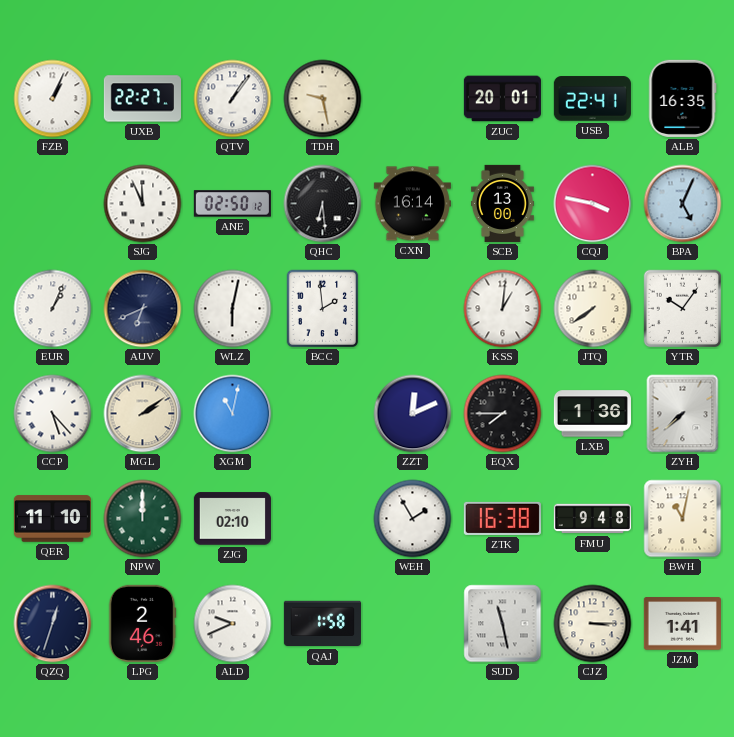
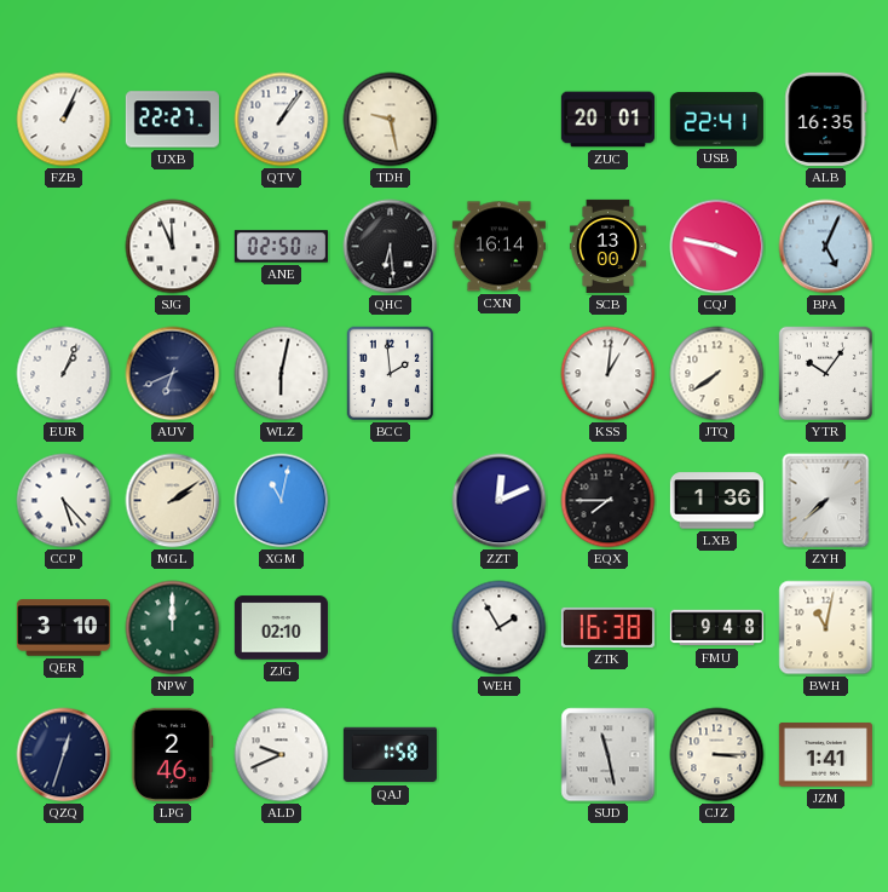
QER: 11:10 -> 3:10 (63, 628)
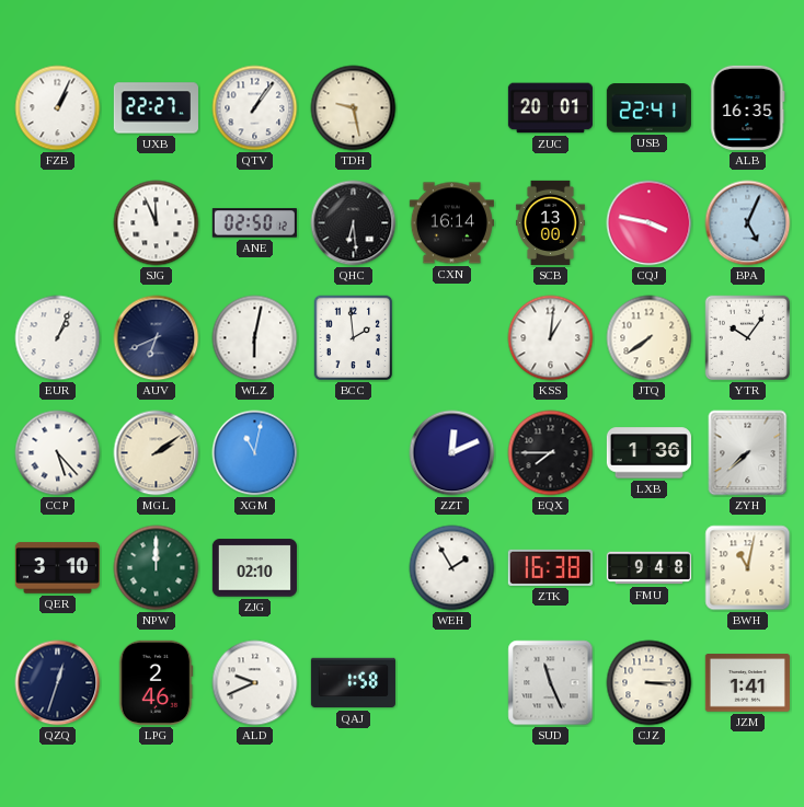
SUD: 11:28 -> 11:26 (551, 683)
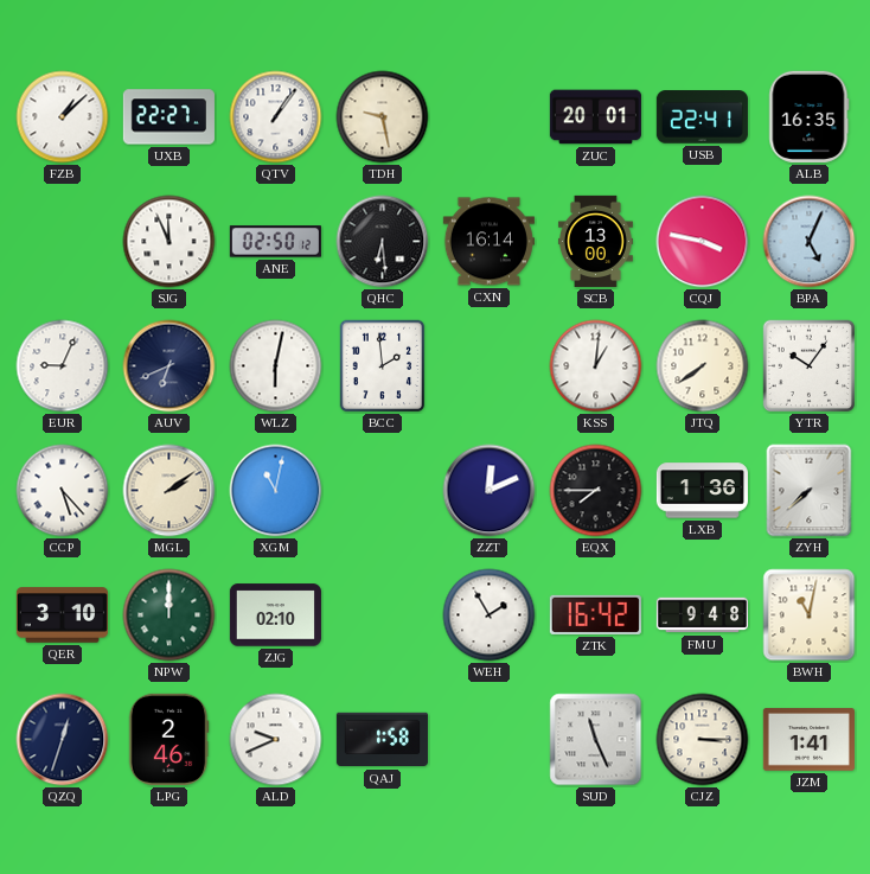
FZB: 1:04 -> 1:08 (63, 117)
EUR: 1:04 -> 9:04 (63, 366)
ZTK: 16:38 -> 16:42 (595, 614)
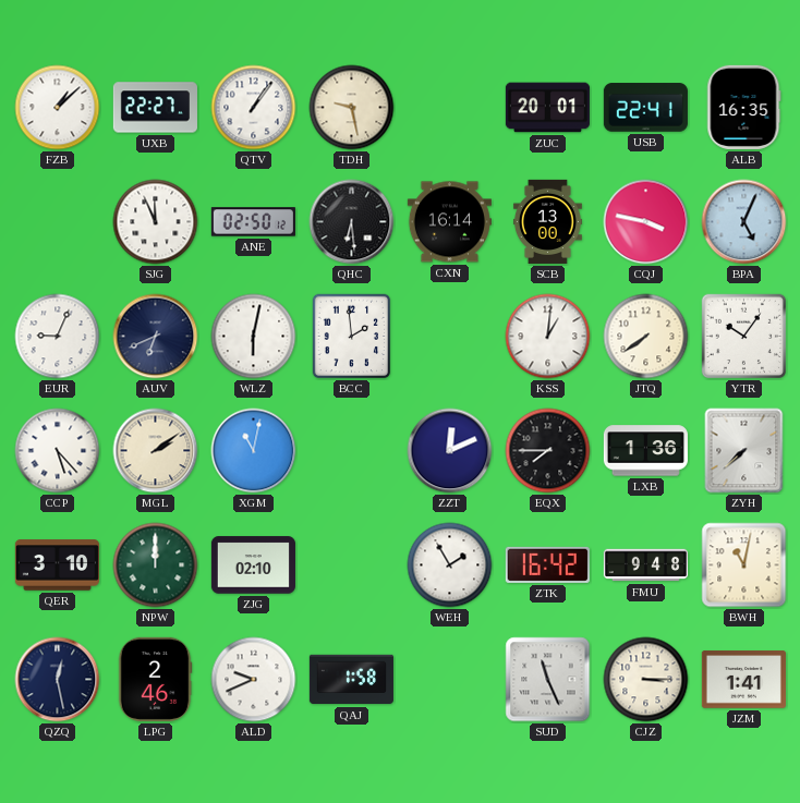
QZQ: 12:33 -> 12:28 (58, 680)
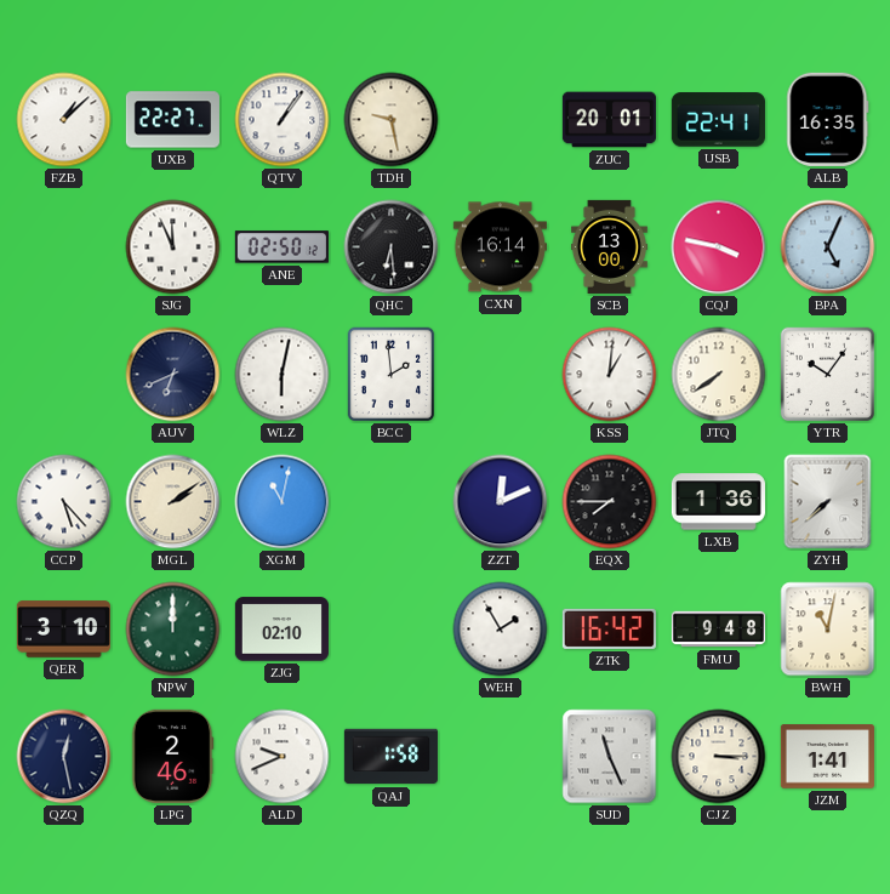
EUR: 9:04 -> none (58, 337)
